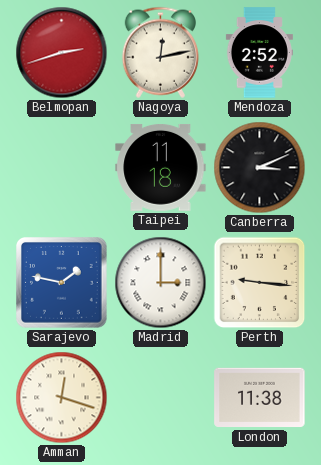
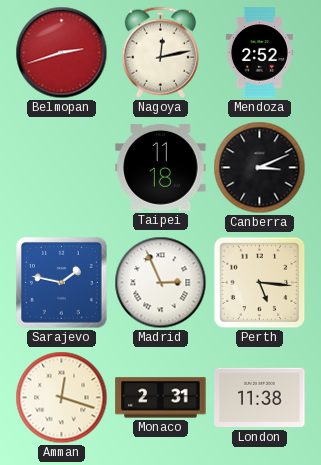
Madrid: 3:00 -> 2:56 (161, 283)
Perth: 9:16 -> 5:16 (260, 283)
Monaco: none -> 2:31 (161, 398)
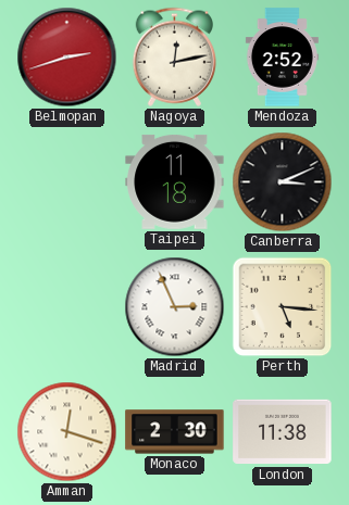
Sarajevo: 1:47 -> none (62, 283)
Monaco: 2:31 -> 2:30 (175, 432)
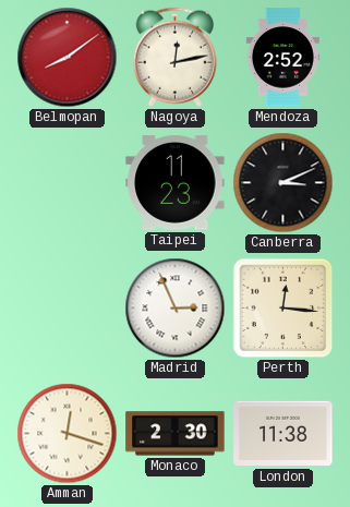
Belmopan: 2:42 -> 8:09 (68, 58)
Taipei: 11:18 -> 11:23 (176, 182)
Perth: 5:16 -> 12:16 (283, 309)
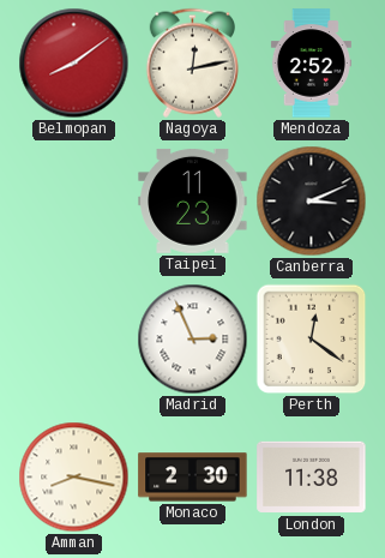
Perth: 12:16 -> 12:21 (312, 340)
Amman: 12:18 -> 8:17 (74, 478)
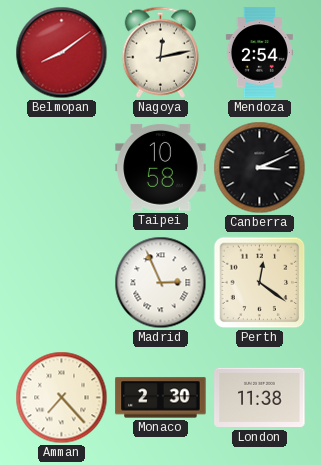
Mendoza: 2:52 -> 2:54 (259, 53)
Taipei: 11:23 -> 10:58 (161, 167)
Amman: 8:17 -> 7:23 (62, 398)
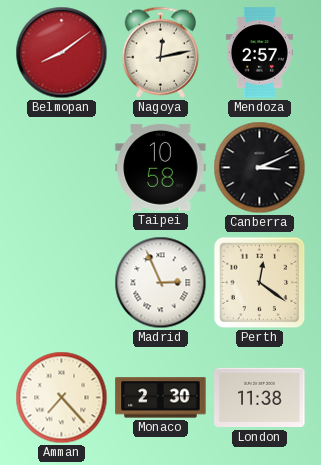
Mendoza: 2:54 -> 2:57 (259, 53)
